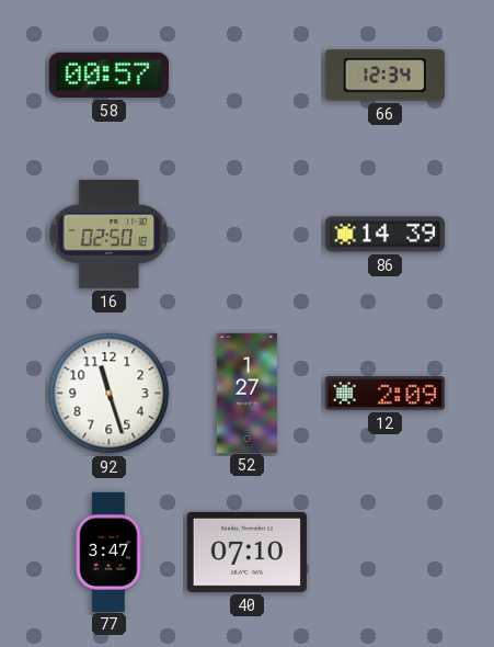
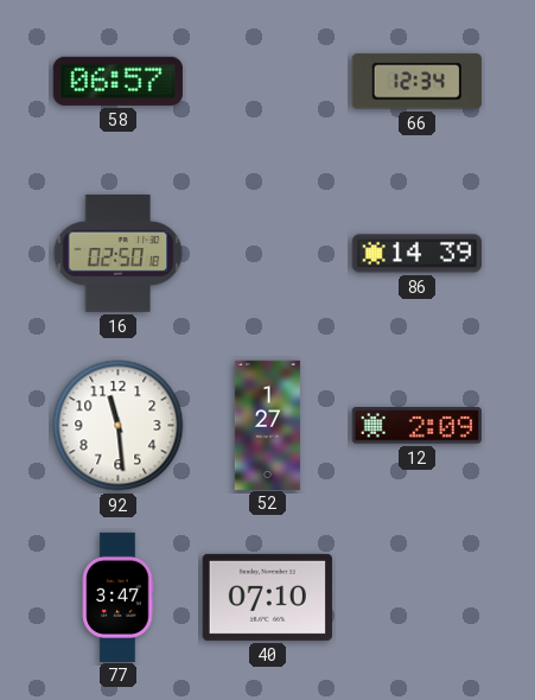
58: 00:57 -> 06:57 (117, 81)
92: 11:27 -> 11:29 (119, 426)
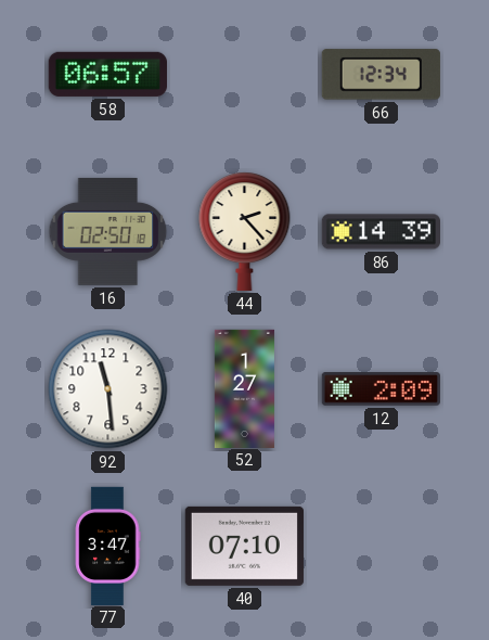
44: none -> 2:23 (245, 232)
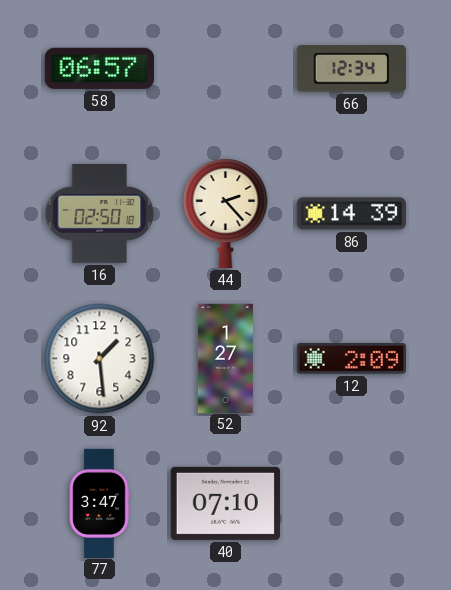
92: 11:29 -> 1:29 (100, 359)
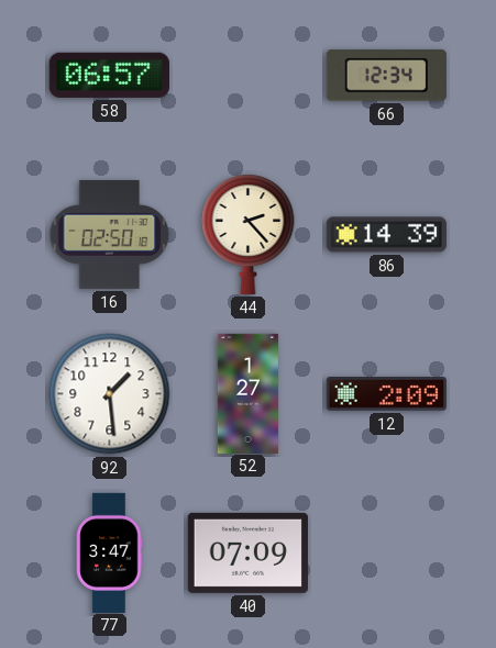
40: 07:10 -> 07:09 (247, 552)
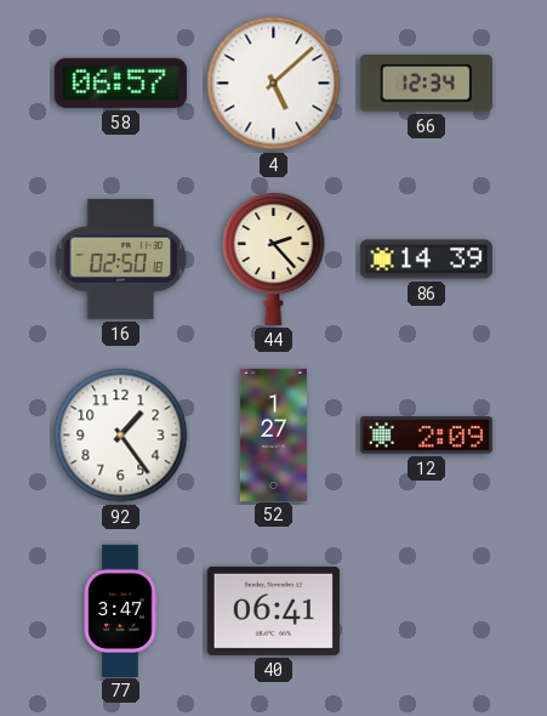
4: none -> 5:08 (274, 84)
92: 1:29 -> 1:24 (121, 436)
40: 07:09 -> 06:41 (273, 610)
